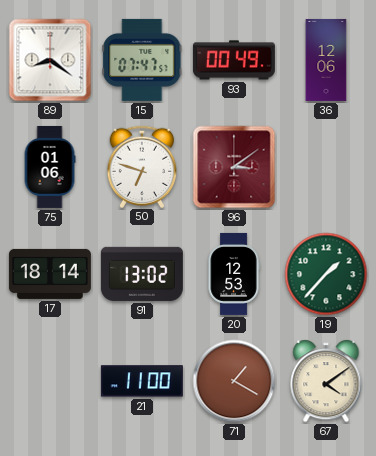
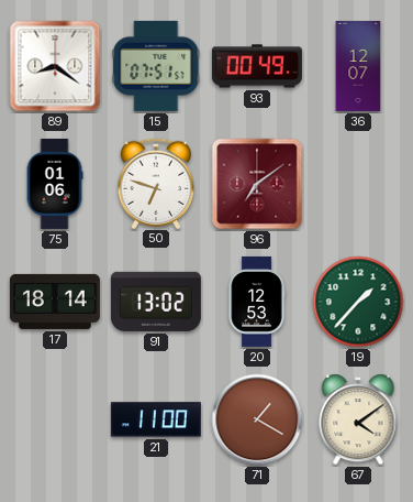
15: 07:47 -> 07:51 (156, 66)
36: 12:06 -> 12:07 (358, 66)
96: 3:09 -> 7:09 (257, 184)
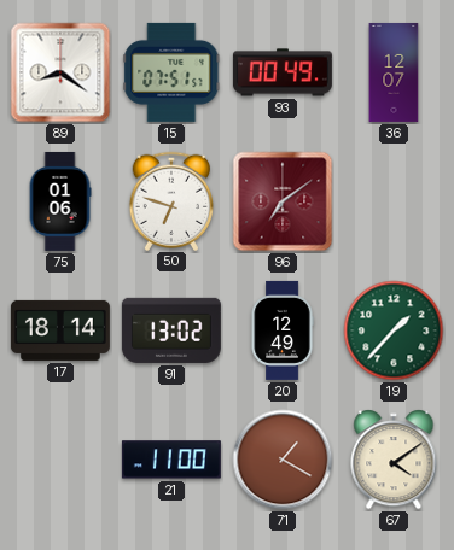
20: 12:53 -> 12:49 (283, 330)
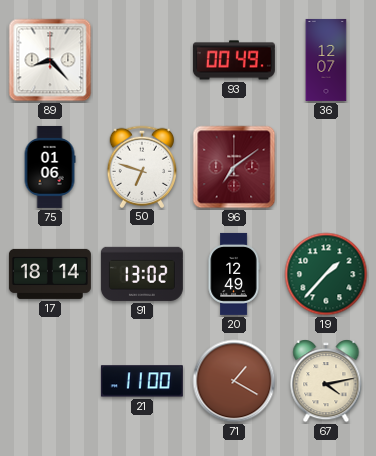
89: 8:21 -> 8:23 (50, 60)
15: 07:51 -> none (171, 72)
67: 4:09 -> 4:13 (326, 381)
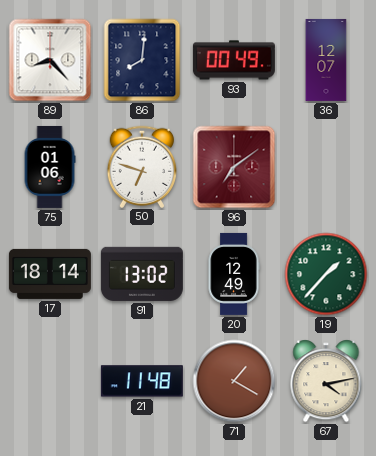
86: none -> 8:01 (142, 60)
21: 11:00 -> 11:48 (142, 381)
